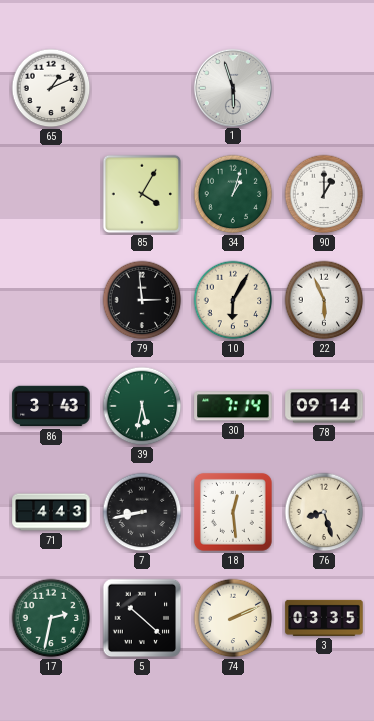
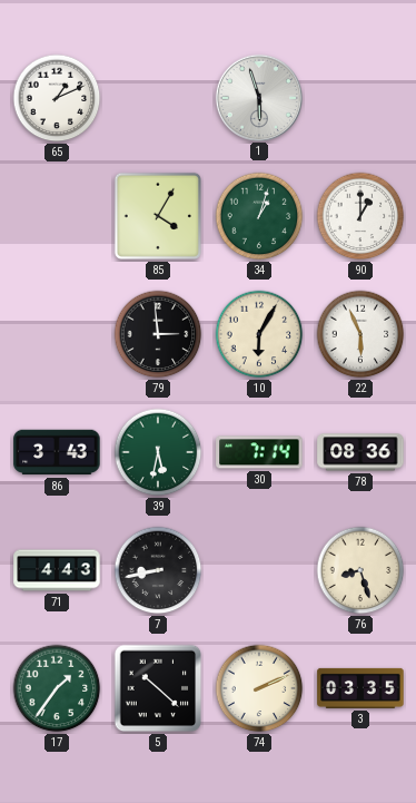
78: 09:14 -> 08:36 (360, 452)
18: 12:29 -> none (233, 512)
17: 2:32 -> 1:36 (57, 688)
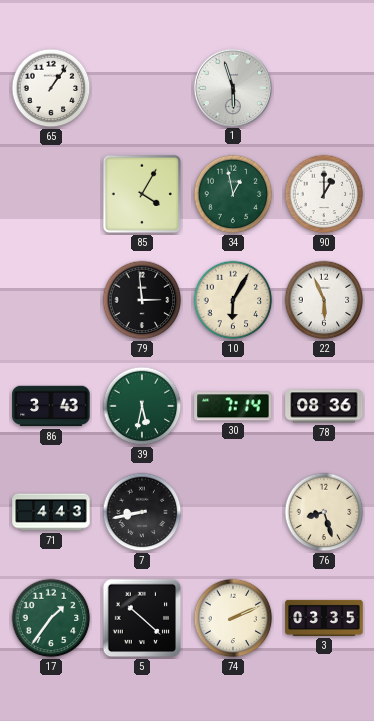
65: 1:11 -> 1:06 (51, 88)
34: 1:03 -> 12:58 (233, 194)
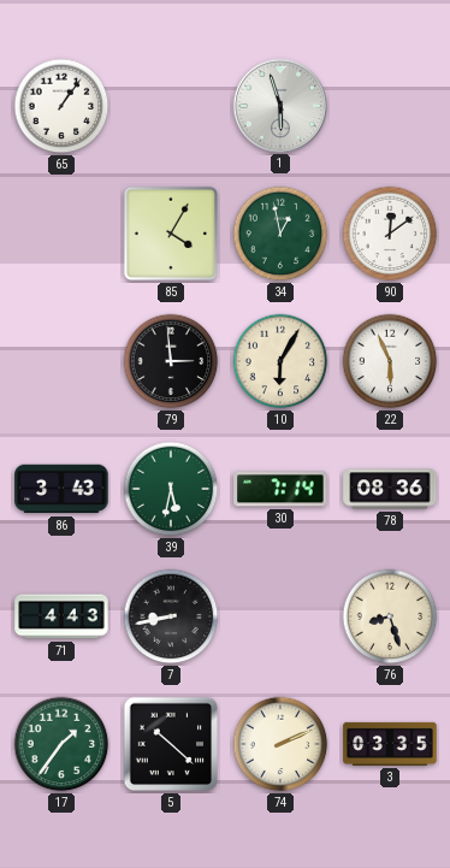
90: 1:00 -> 12:09 (390, 234)
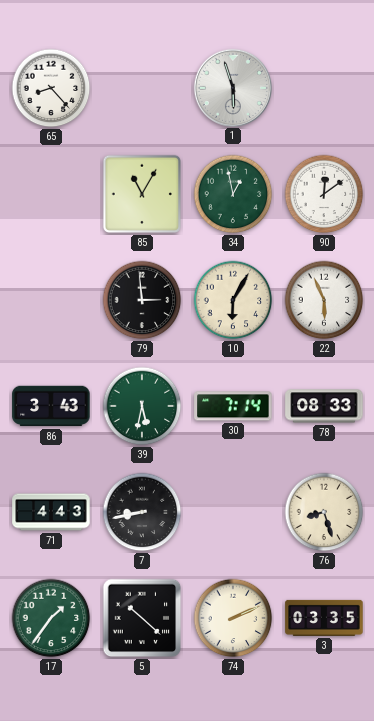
65: 1:06 -> 8:23 (51, 88)
85: 4:05 -> 11:05 (142, 194)
78: 08:36 -> 08:33 (324, 406)
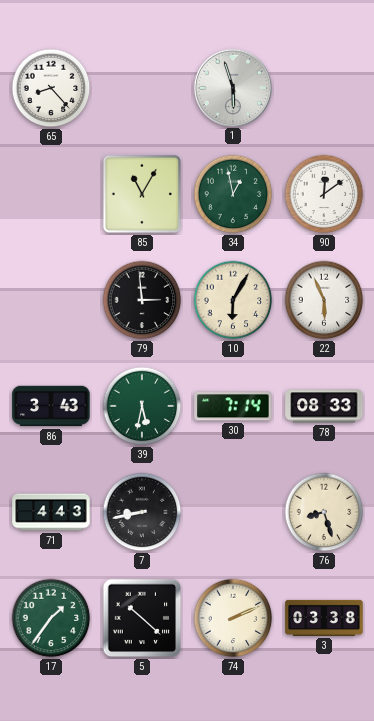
3: 03:35 -> 03:38 (324, 618)
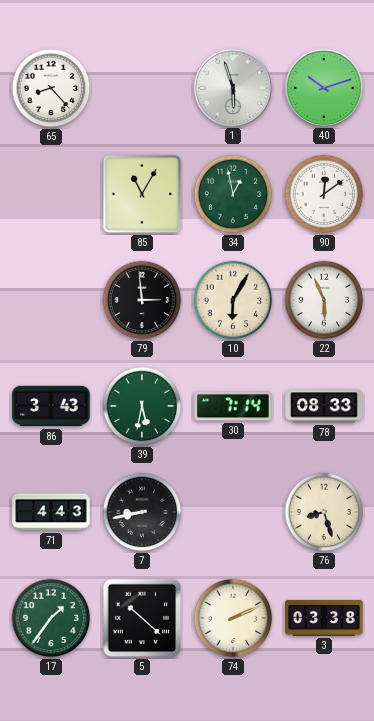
40: none -> 10:12 (323, 87)
